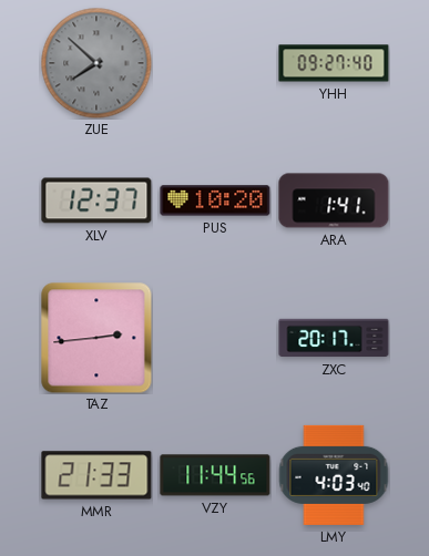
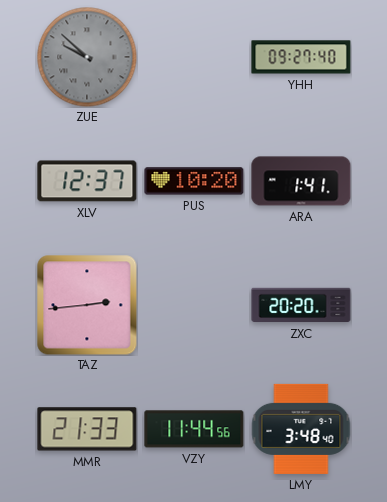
ZUE: 7:52 -> 9:52 (87, 57)
ZXC: 20:17 -> 20:20 (301, 305)
LMY: 4:03 -> 3:48 (301, 429)
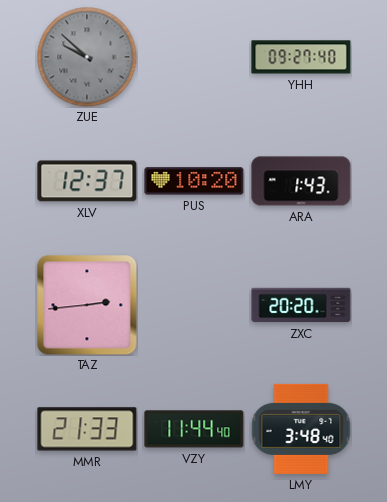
ARA: 1:41 -> 1:43 (301, 181)
VZY: 11:44:56 -> 11:44:40 (194, 429)
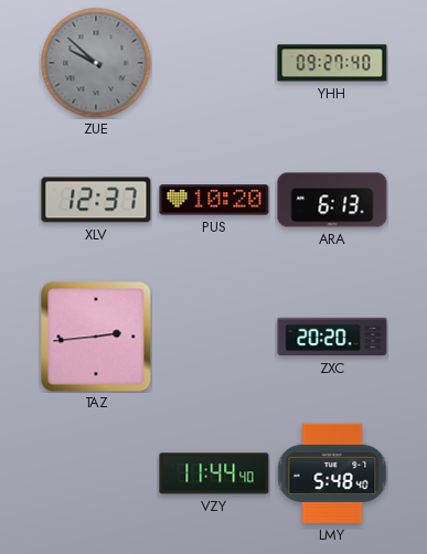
ARA: 1:43 -> 6:13 (332, 200)
MMR: 21:33 -> none (87, 429)
LMY: 3:48 -> 5:48 (332, 473)
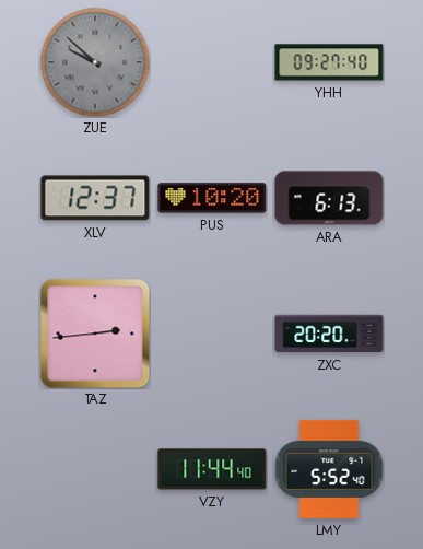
LMY: 5:48 -> 5:52 (329, 469)
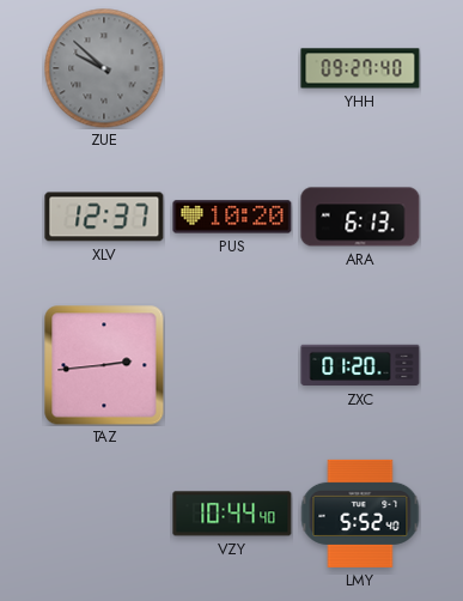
ZXC: 20:20 -> 01:20 (360, 365)
VZY: 11:44 -> 10:44 (232, 514)
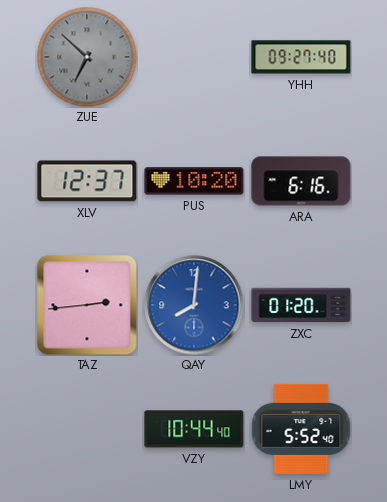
ZUE: 9:52 -> 6:52 (87, 57)
ARA: 6:13 -> 6:16 (301, 181)
QAY: none -> 8:01 (194, 305)
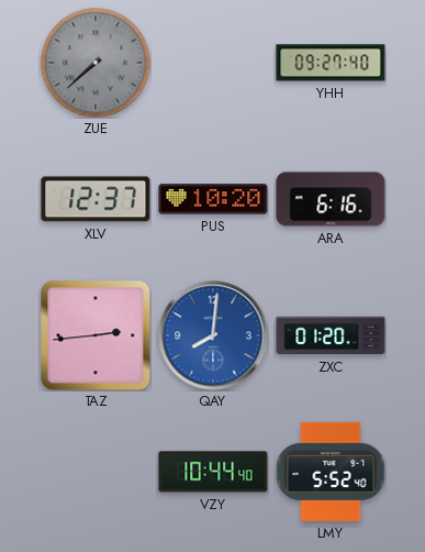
ZUE: 6:52 -> 7:38 (96, 63)
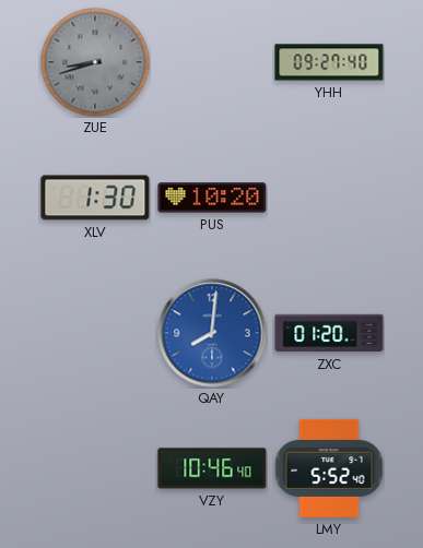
ZUE: 7:38 -> 8:42 (95, 62)
XLV: 12:37 -> 1:30 (95, 198)
ARA: 6:16 -> none (331, 199)
TAZ: 2:44 -> none (96, 335)
VZY: 10:44 -> 10:46 (212, 468)
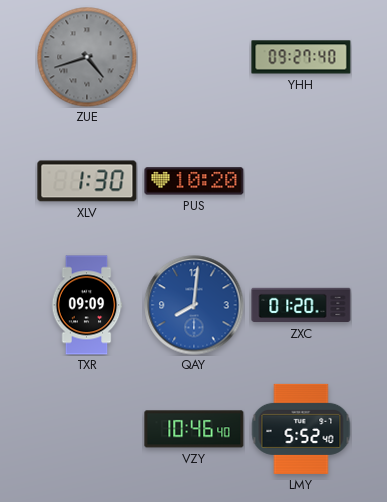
ZUE: 8:42 -> 4:42 (87, 57)
TXR: none -> 09:09 (87, 305)
